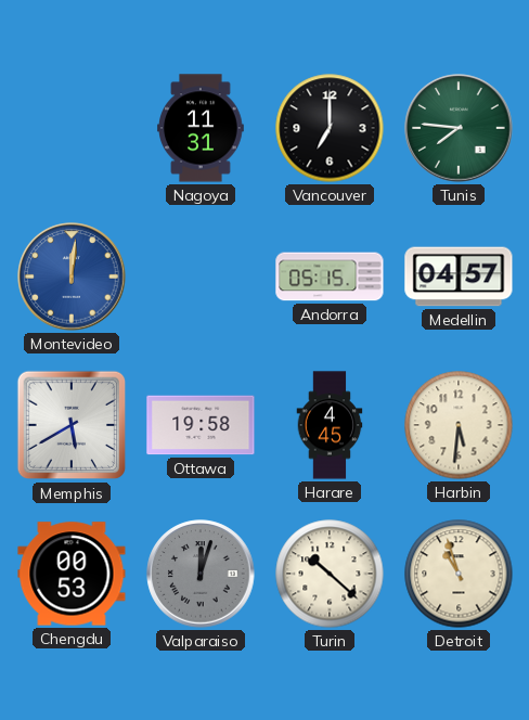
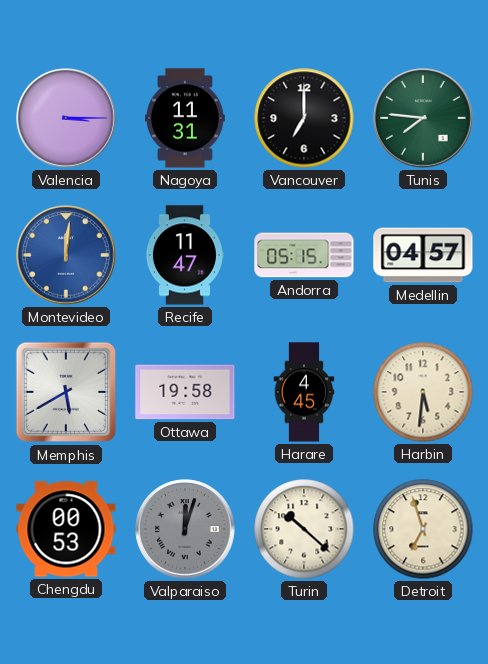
Valencia: none -> 3:15 (66, 118)
Recife: none -> 11:47 (184, 255)
Detroit: 10:57 -> 6:57 (423, 529)
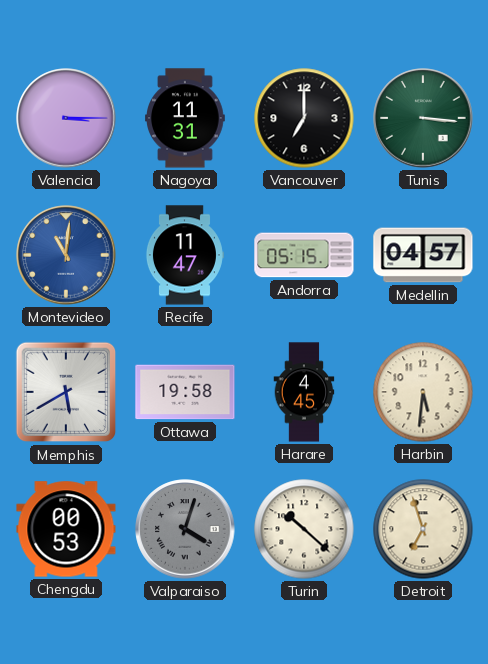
Tunis: 7:46 -> 3:16 (423, 118)
Montevideo: 12:01 -> 11:01 (66, 255)
Valparaiso: 12:03 -> 4:03 (185, 529)
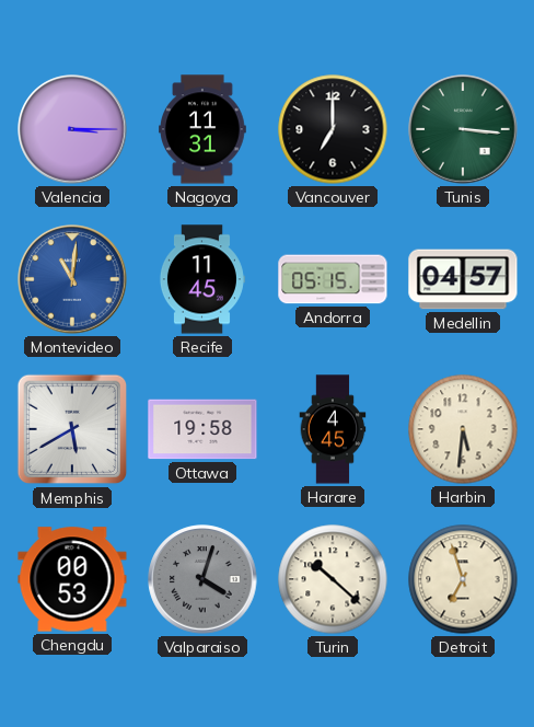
Recife: 11:47 -> 11:45 (201, 279)
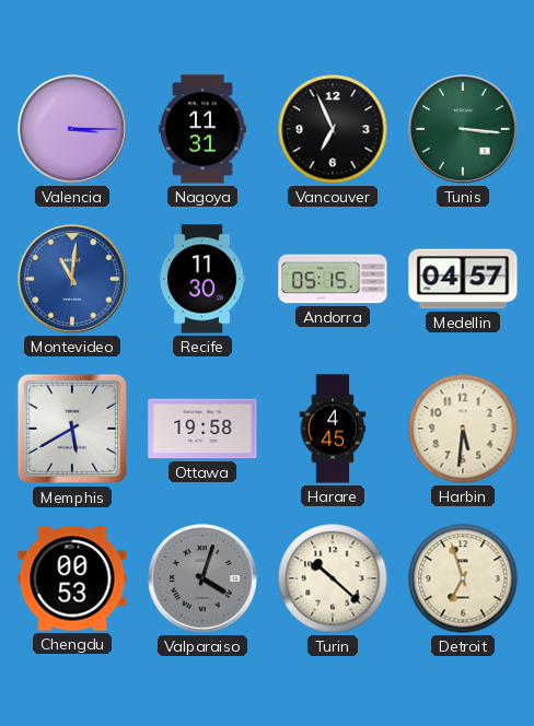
Vancouver: 7:00 -> 6:56 (333, 129)
Recife: 11:45 -> 11:30 (201, 279)
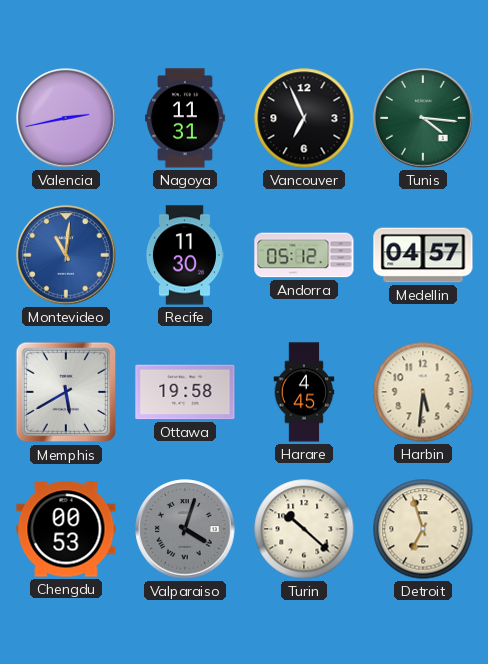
Valencia: 3:15 -> 2:43 (66, 118)
Tunis: 3:16 -> 4:16 (423, 118)
Andorra: 05:15 -> 05:12 (304, 255)
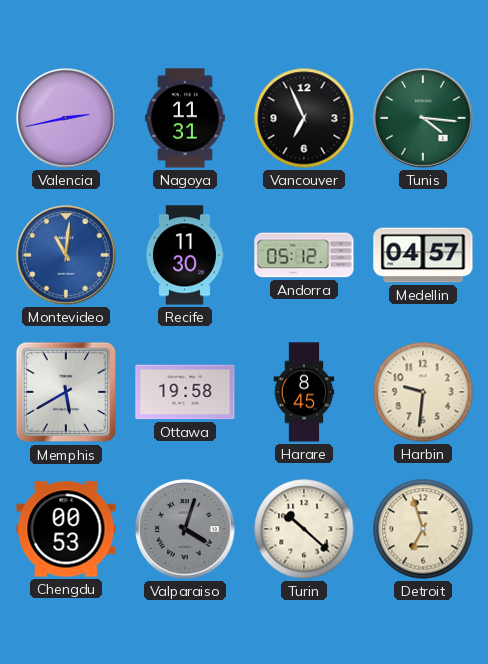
Harare: 4:45 -> 8:45 (304, 392)
Harbin: 5:31 -> 9:31 (423, 392)
